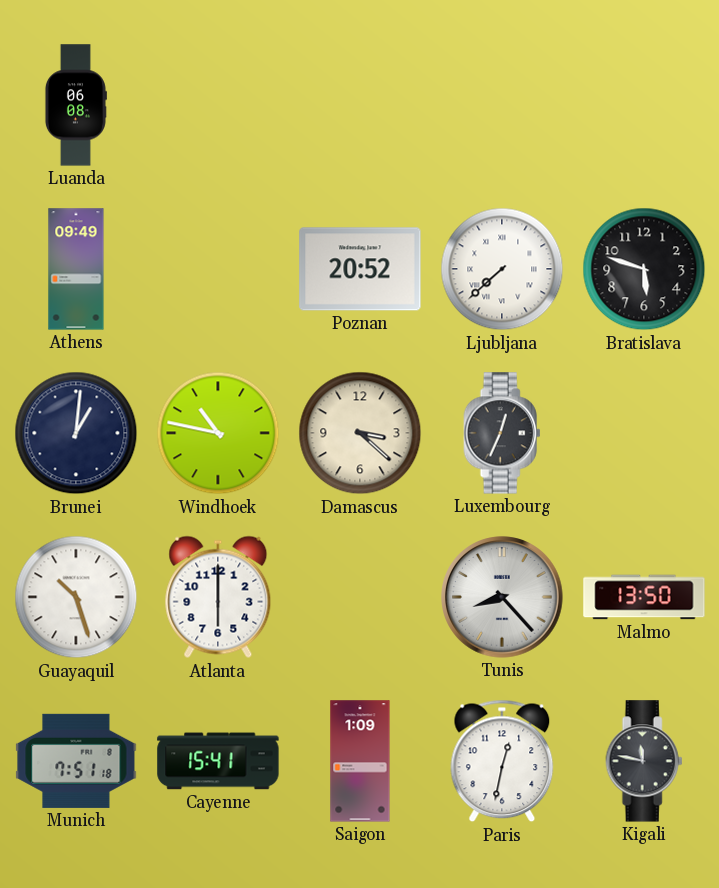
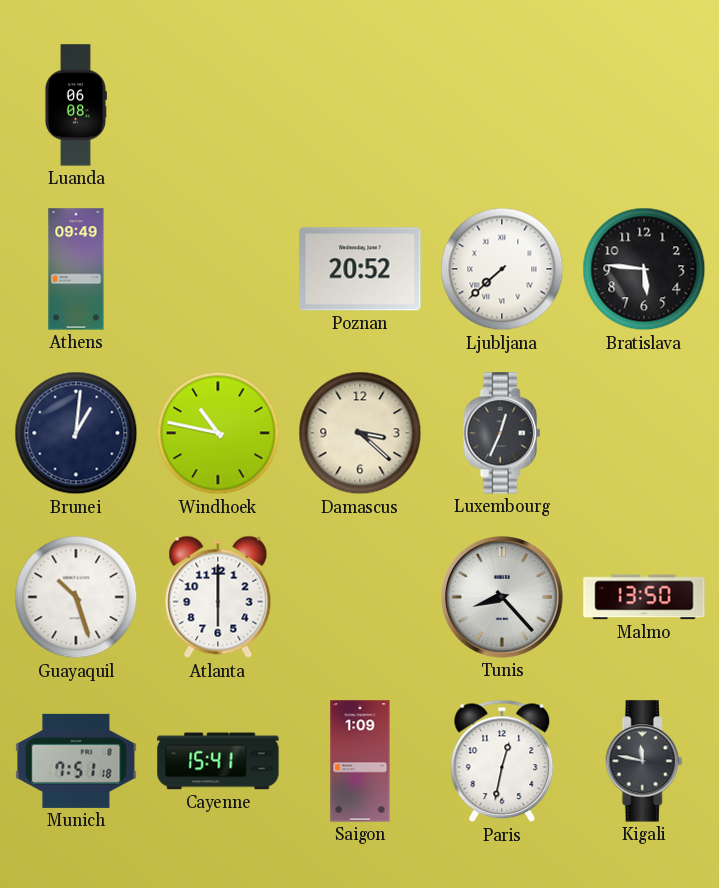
Bratislava: 5:48 -> 5:46 (644, 269)
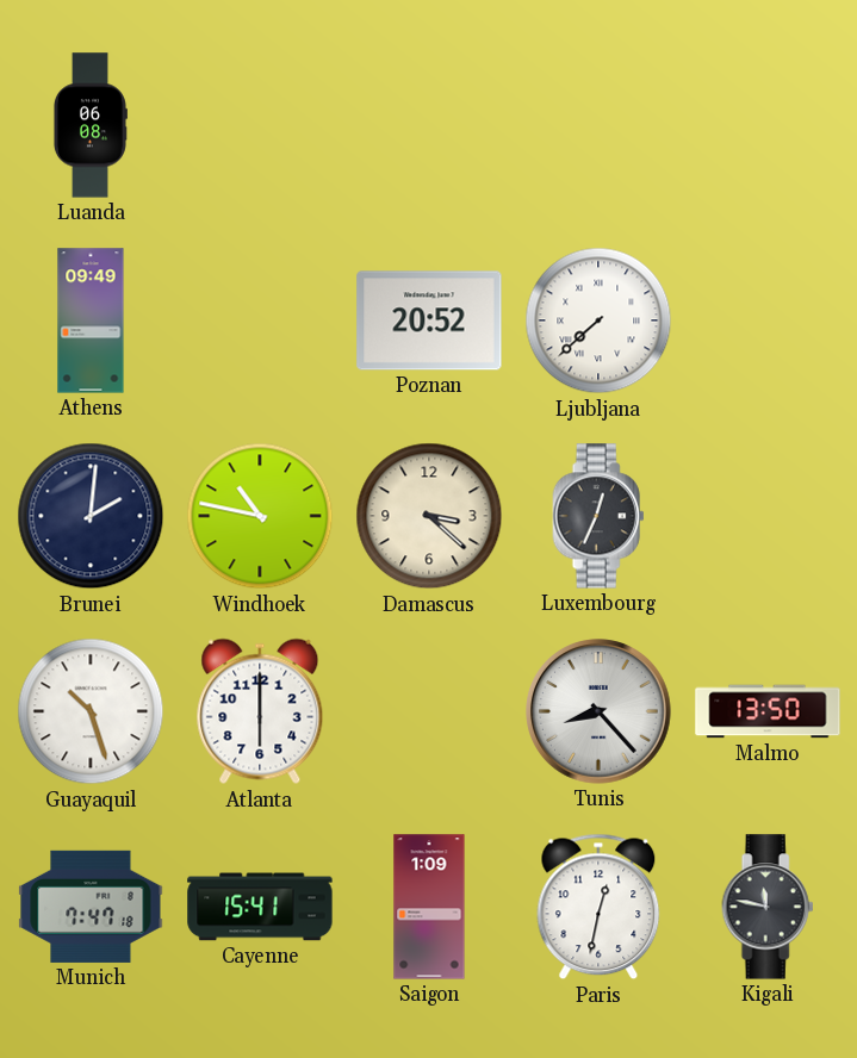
Bratislava: 5:46 -> none (644, 269)
Brunei: 1:01 -> 2:01 (91, 516)
Munich: 7:51 -> 7:47 (91, 907)
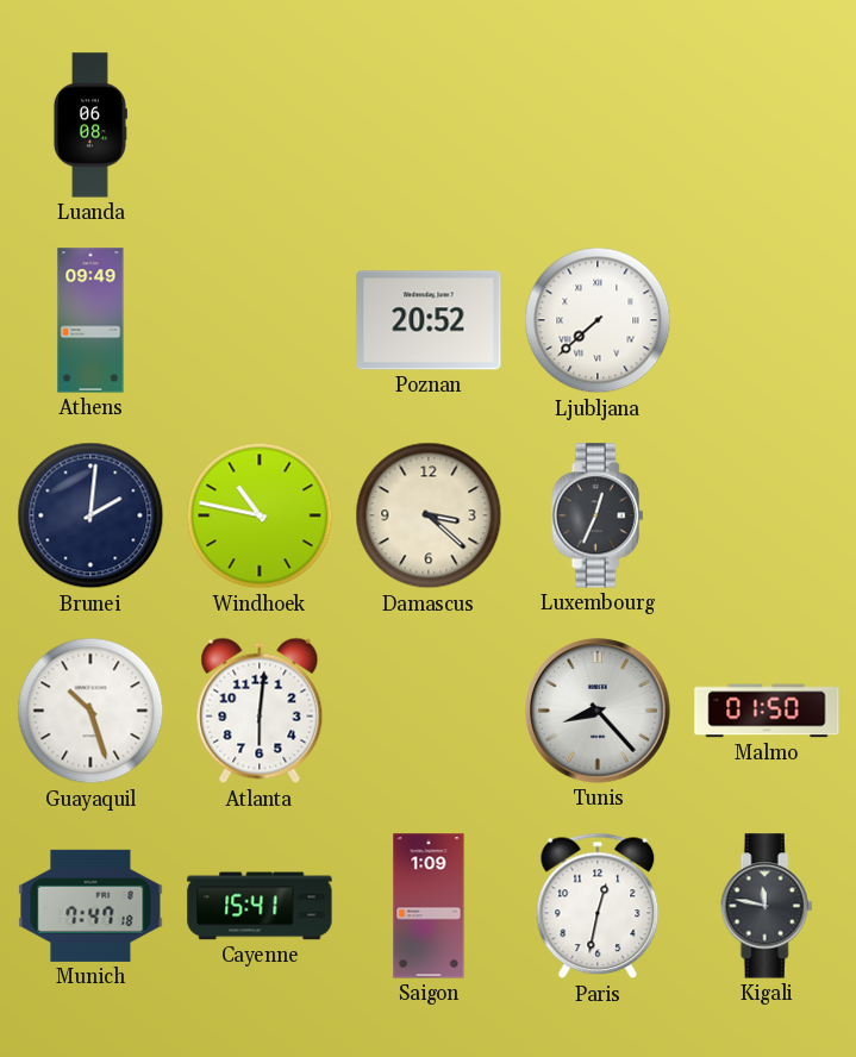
Atlanta: 6:00 -> 6:01 (260, 711)
Malmo: 13:50 -> 01:50 (767, 711)
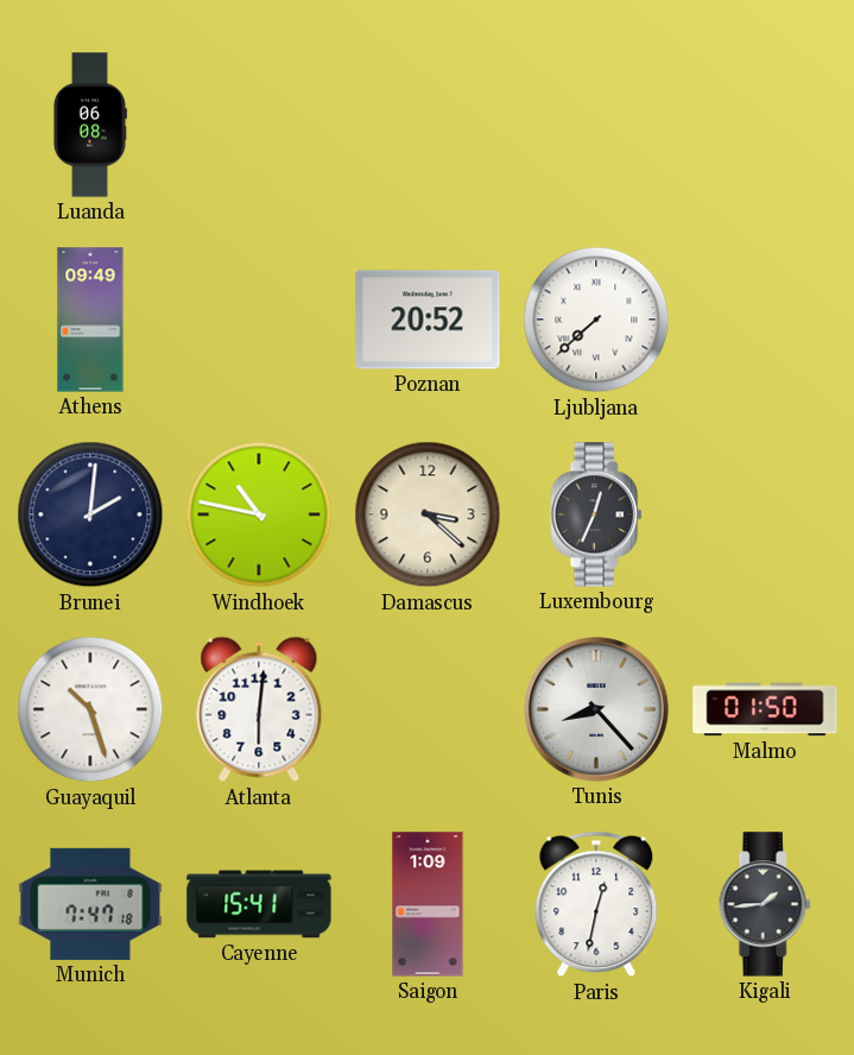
Kigali: 11:47 -> 1:44 (765, 904)
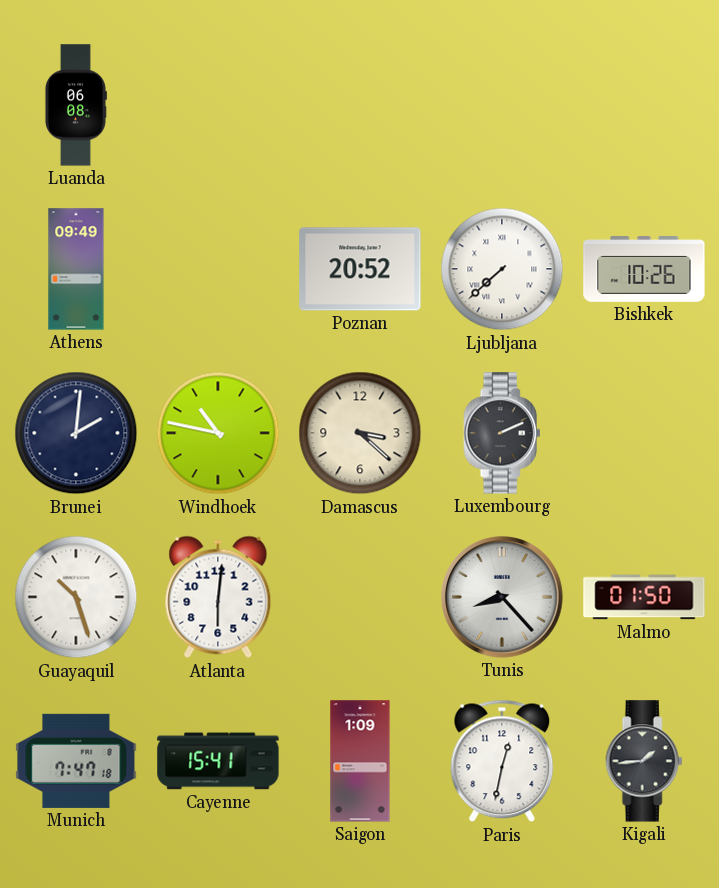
Bishkek: none -> 10:26 (644, 270)
Luxembourg: 12:34 -> 2:11 (502, 433)
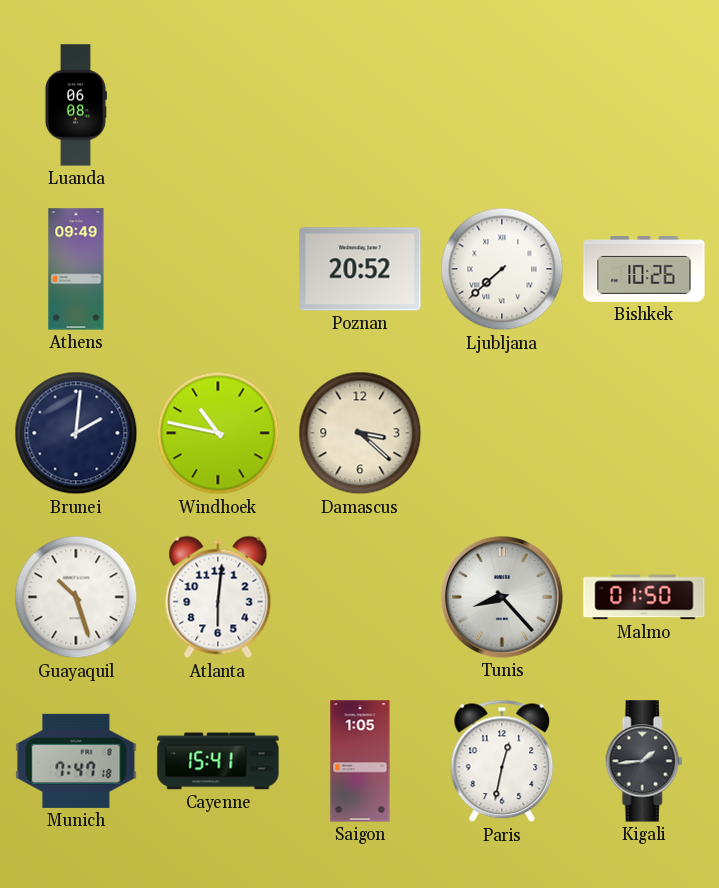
Luxembourg: 2:11 -> none (502, 433)
Saigon: 1:09 -> 1:05 (360, 761)
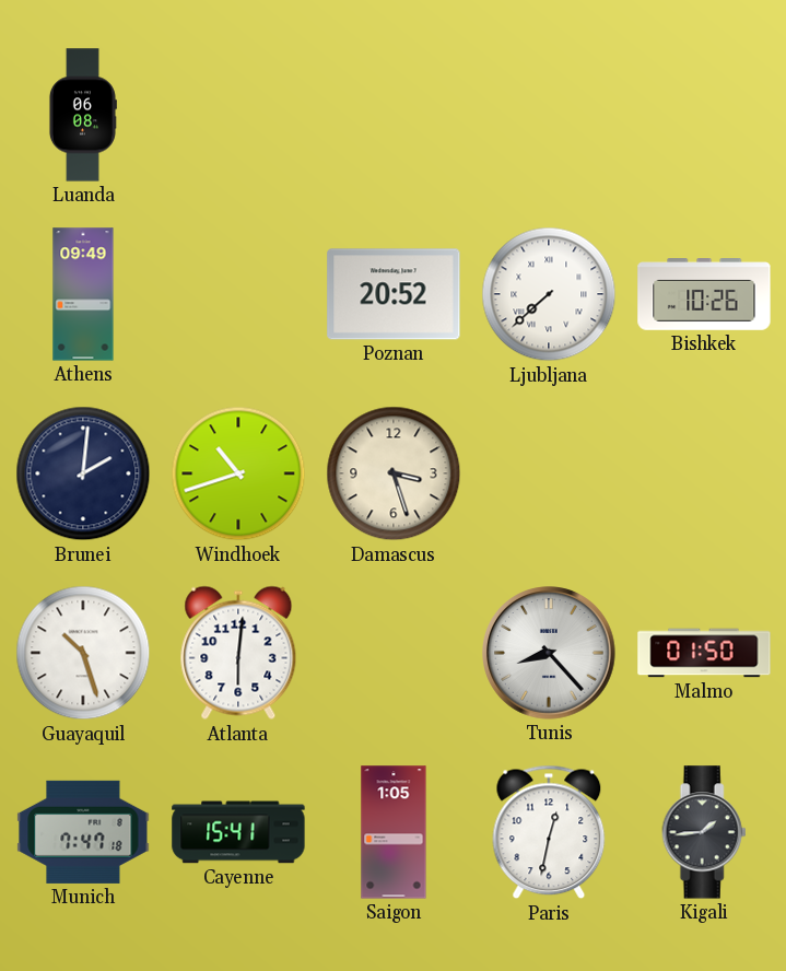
Windhoek: 10:47 -> 10:42 (238, 473)
Damascus: 3:22 -> 3:27 (394, 473)
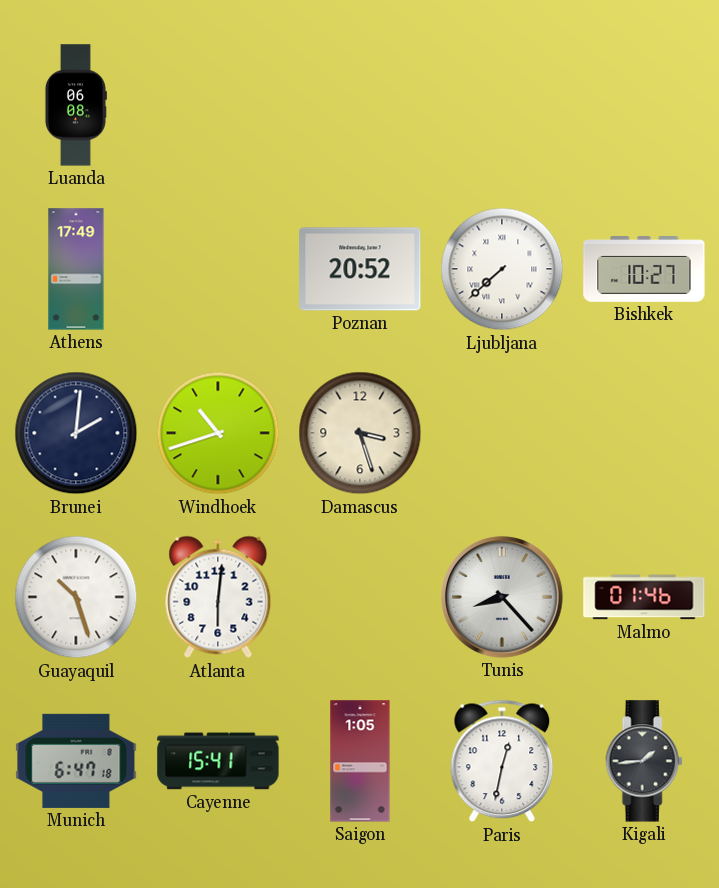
Athens: 09:49 -> 17:49 (76, 269)
Bishkek: 10:26 -> 10:27 (644, 270)
Malmo: 01:50 -> 01:46 (644, 597)
Munich: 7:47 -> 6:47 (76, 761)
